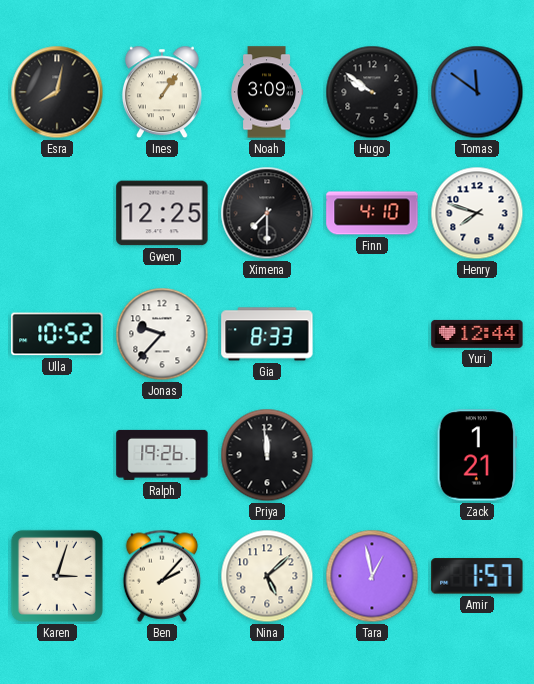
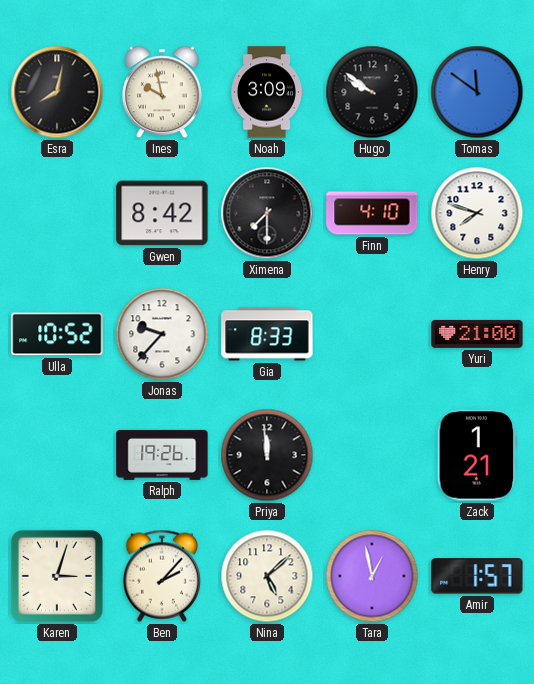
Ines: 1:06 -> 9:58 (162, 92)
Gwen: 12:25 -> 8:42 (162, 213)
Yuri: 12:44 -> 21:00 (477, 334)
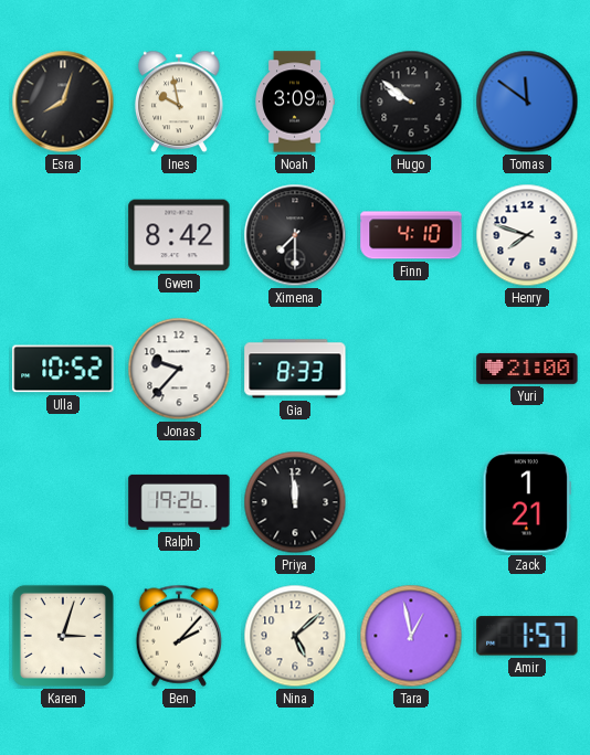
Esra: 8:02 -> 8:03 (63, 102)
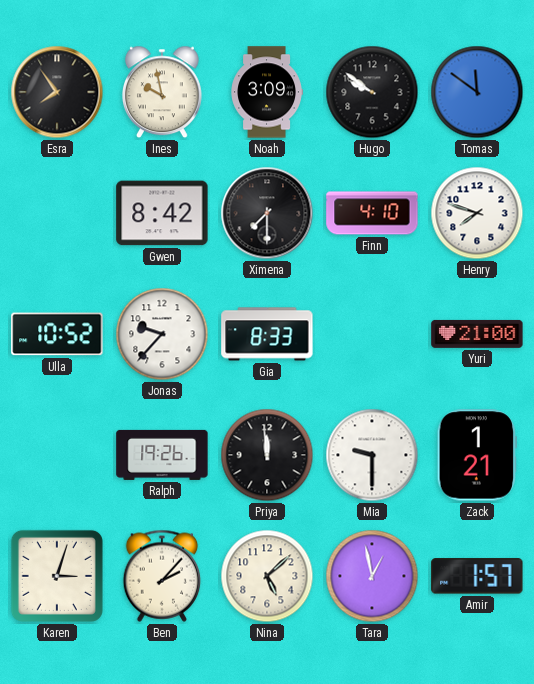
Esra: 8:03 -> 7:54 (57, 92)
Mia: none -> 9:30 (372, 455)
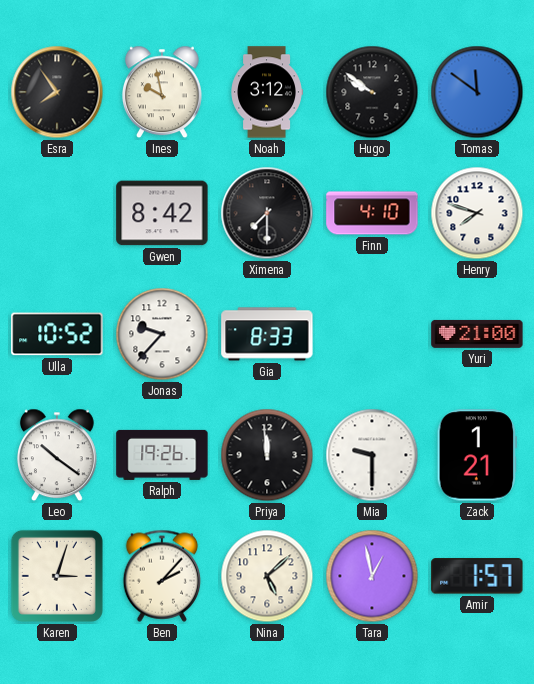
Noah: 3:09 -> 3:12 (267, 92)
Leo: none -> 10:21 (57, 455)
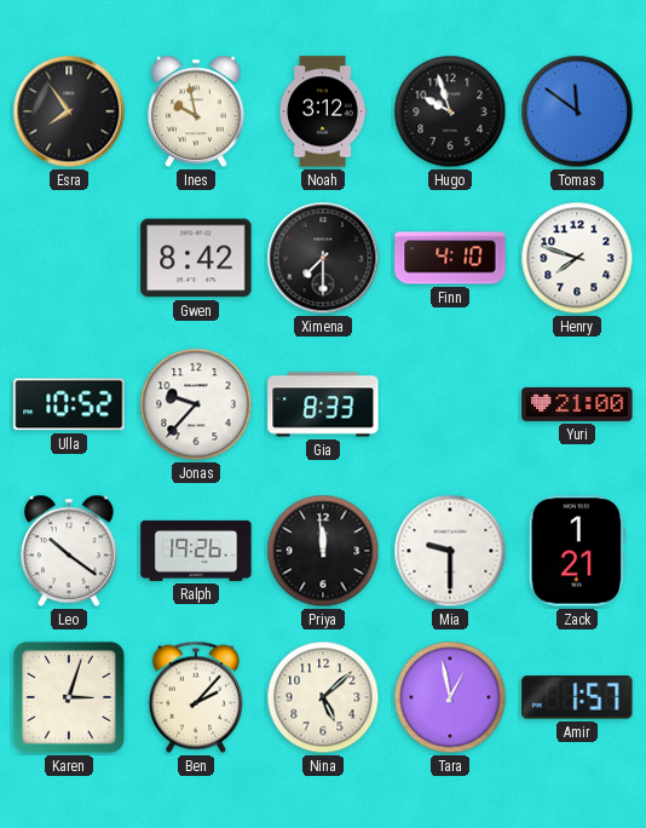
Hugo: 9:51 -> 9:57 (450, 111)
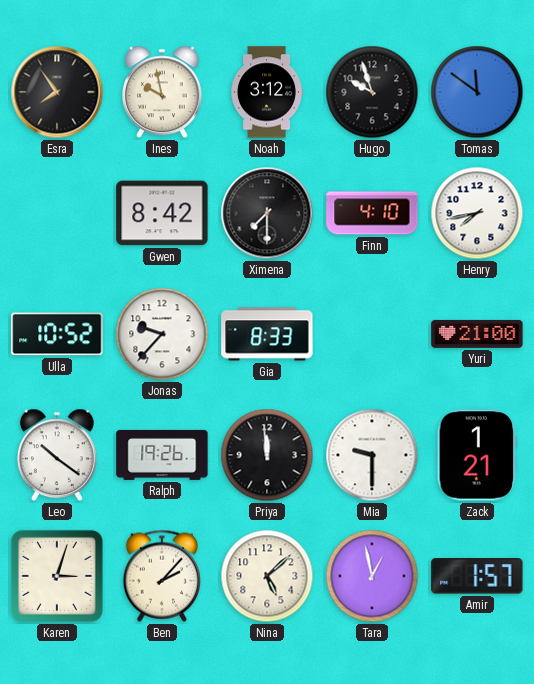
Henry: 7:48 -> 7:43 (477, 213)
